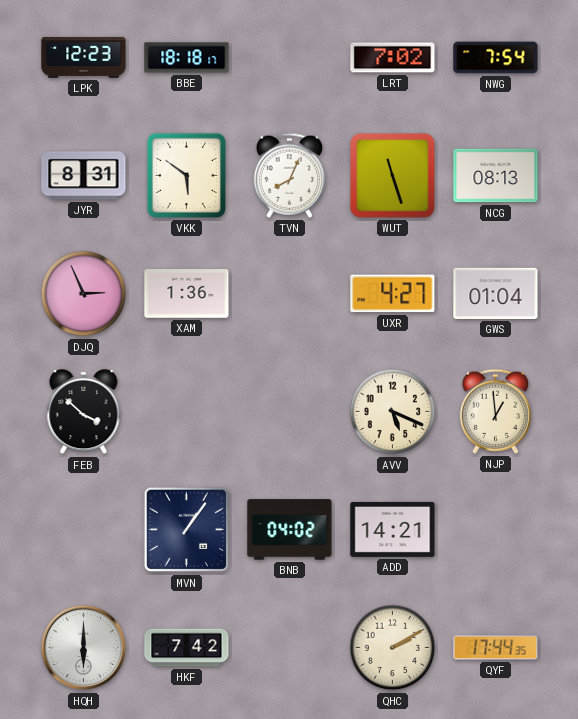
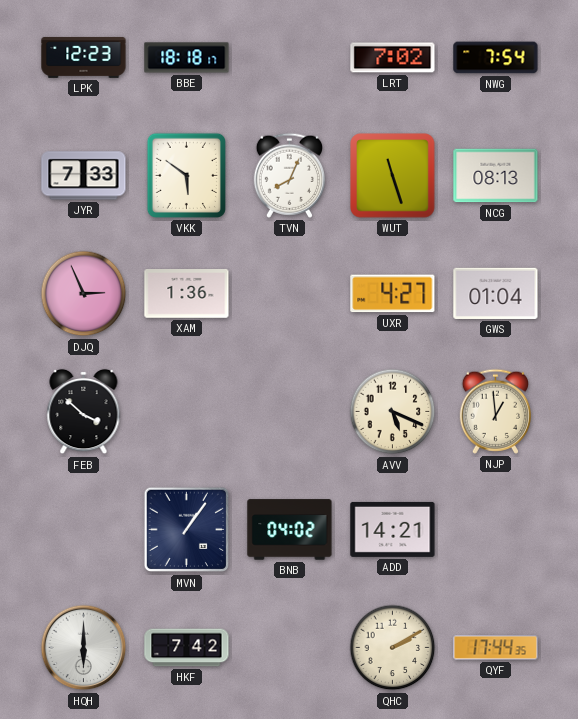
JYR: 8:31 -> 7:33 (84, 176)
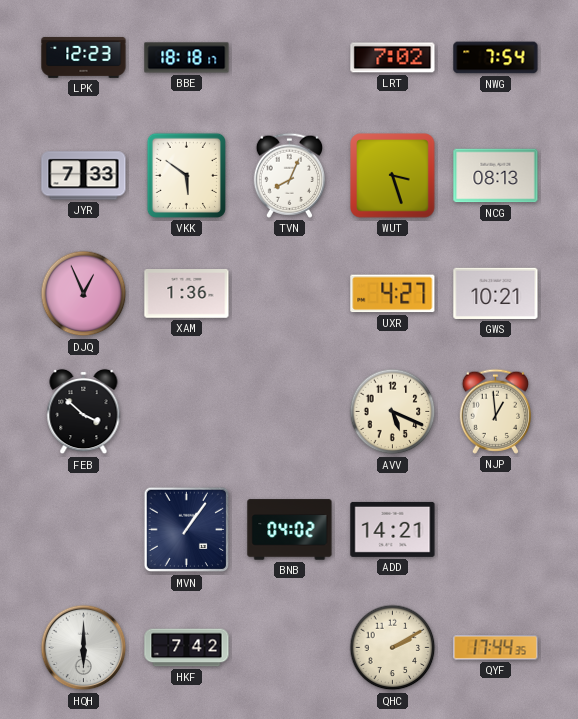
WUT: 11:27 -> 3:27 (393, 176)
DJQ: 2:56 -> 12:56 (84, 294)
GWS: 01:04 -> 10:21 (496, 293)
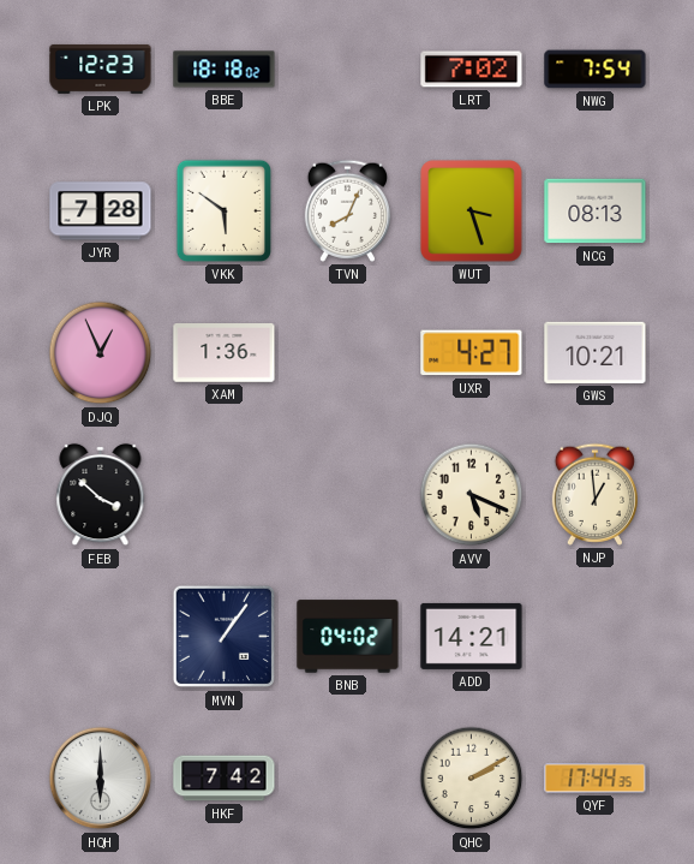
BBE: 18:18:17 -> 18:18:02 (225, 70)
JYR: 7:33 -> 7:28 (101, 211)
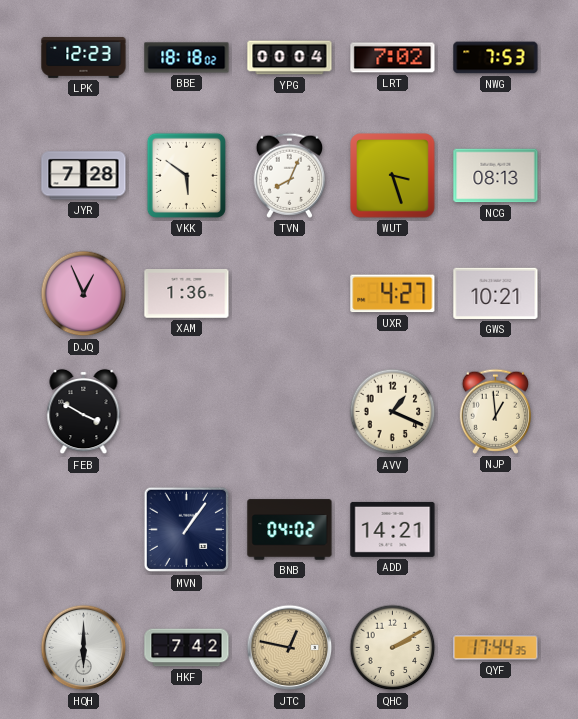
YPG: none -> 00:04 (290, 58)
NWG: 7:54 -> 7:53 (496, 58)
FEB: 3:52 -> 3:50 (84, 412)
AVV: 5:19 -> 1:19 (393, 412)
JTC: none -> 12:47 (290, 648)
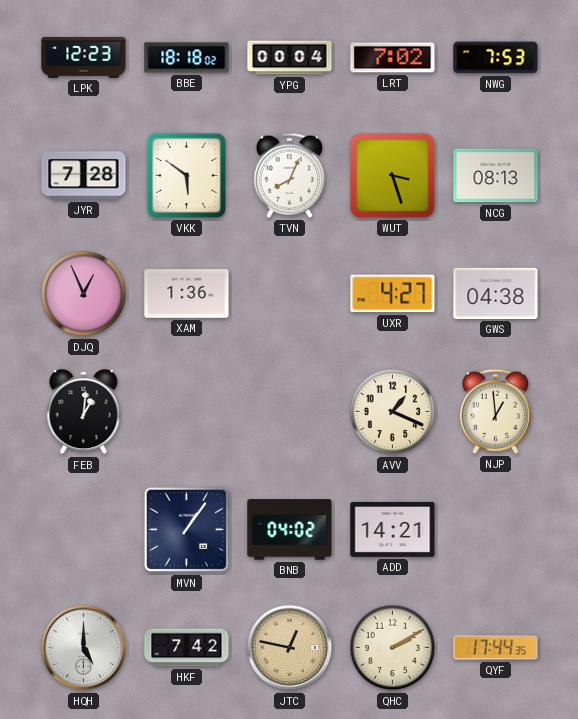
GWS: 10:21 -> 04:38 (496, 293)
FEB: 3:50 -> 1:01 (84, 412)
HQH: 6:00 -> 5:00 (84, 648)
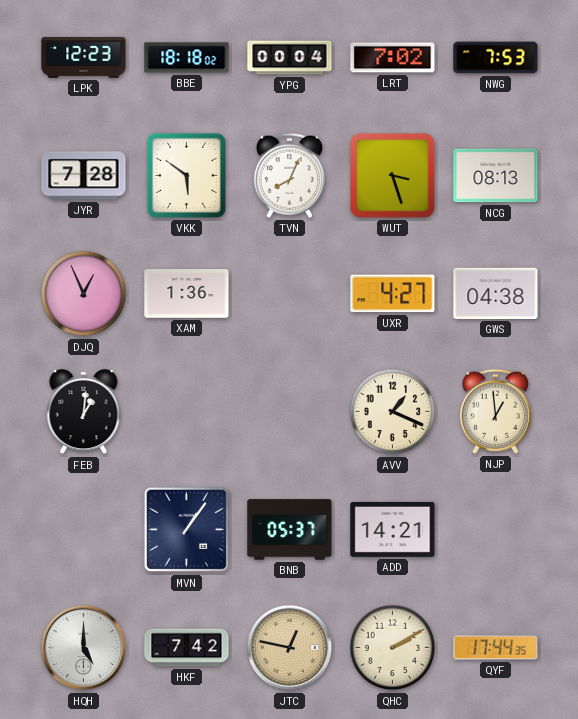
BNB: 04:02 -> 05:37 (290, 530)
